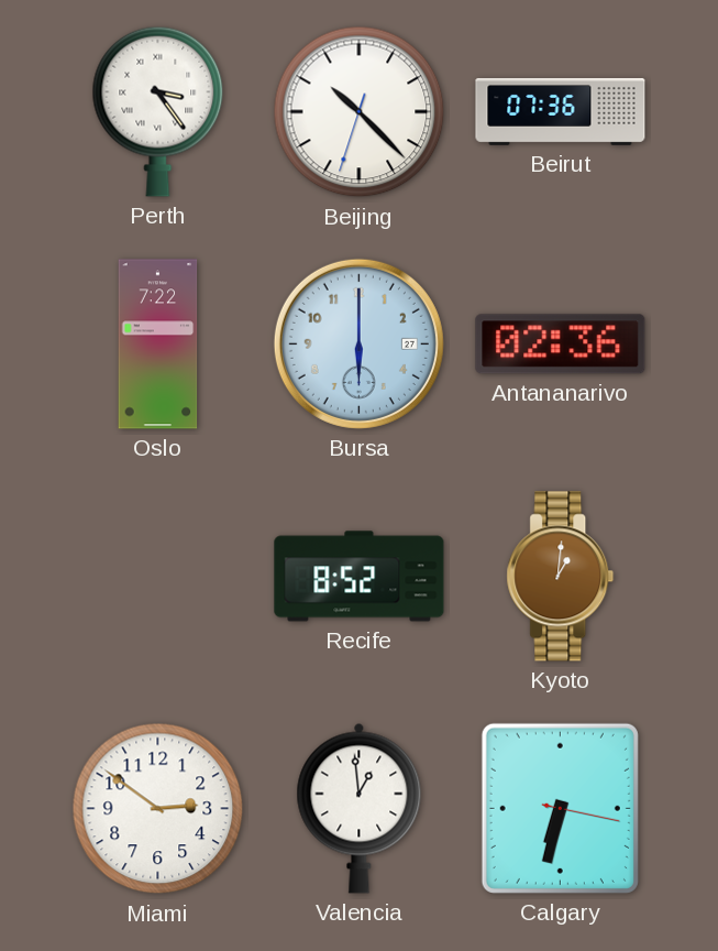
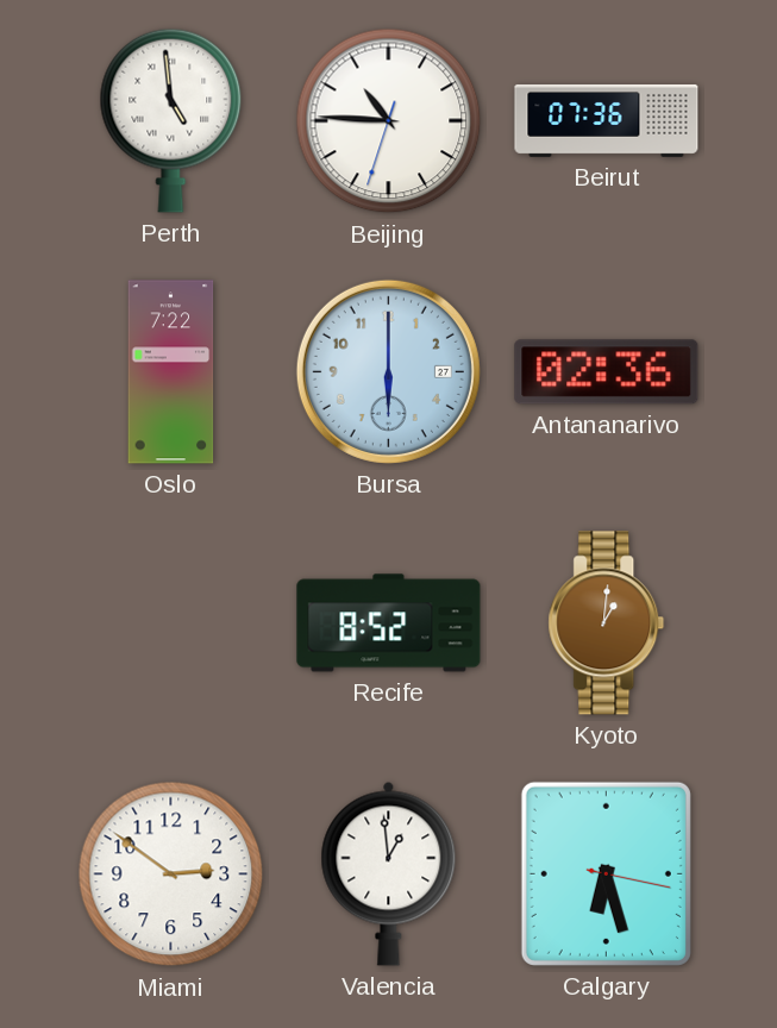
Perth: 3:24 -> 4:59 (171, 120)
Beijing: 10:22 -> 10:45 (389, 121)
Calgary: 6:32 -> 6:27 (606, 873)
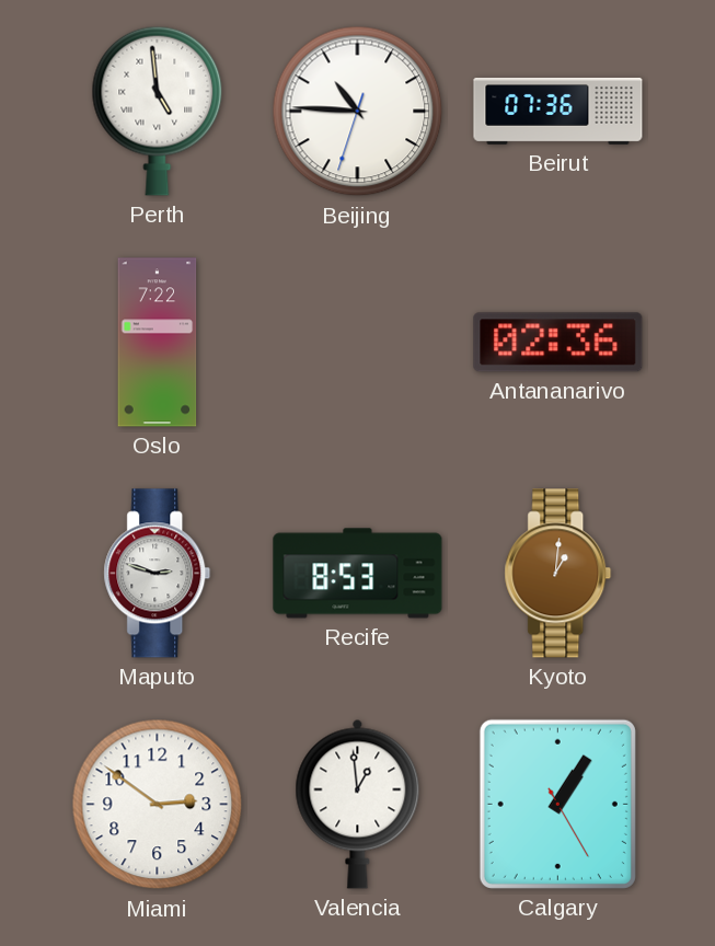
Bursa: 6:00 -> none (388, 371)
Maputo: none -> 2:48 (158, 574)
Recife: 8:52 -> 8:53 (358, 574)
Calgary: 6:27 -> 1:05 (557, 804)
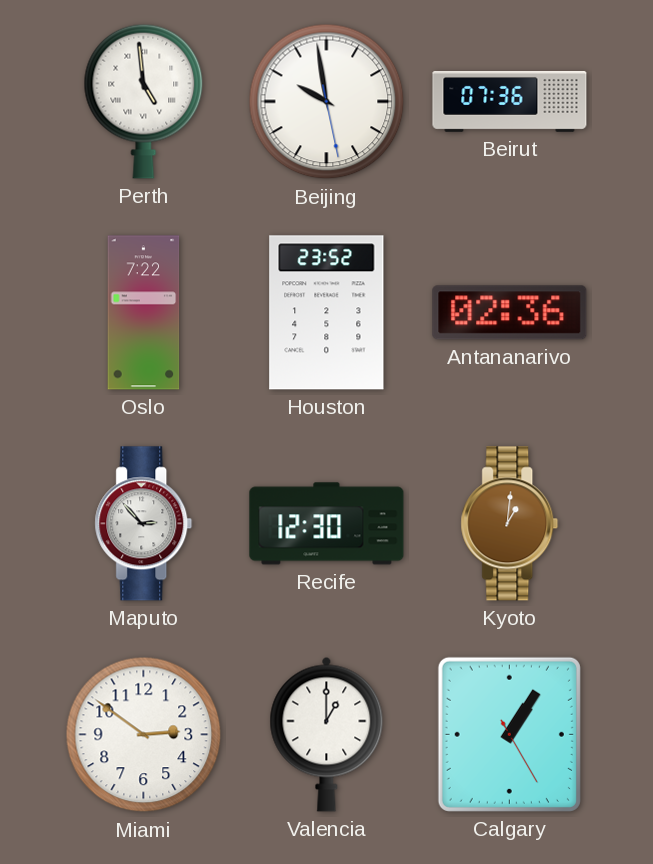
Beijing: 10:45 -> 9:58 (327, 102)
Houston: none -> 23:52 (327, 313)
Maputo: 2:48 -> 2:53 (144, 524)
Recife: 8:53 -> 12:30 (327, 524)
Valencia: 12:59 -> 1:00 (327, 734)
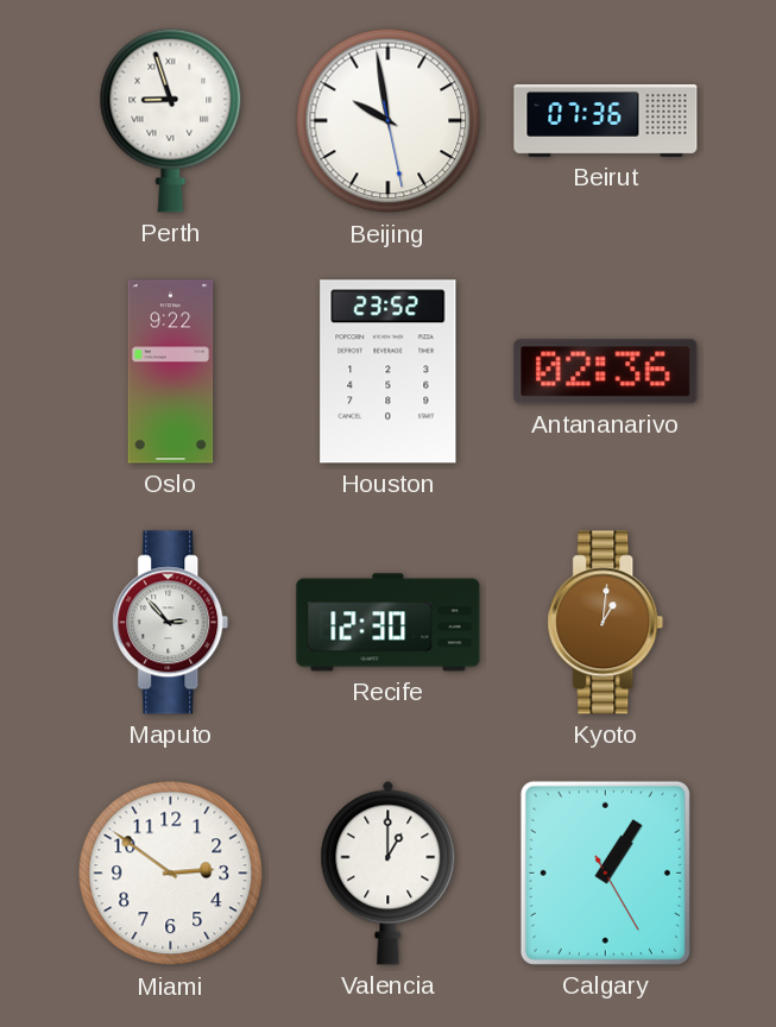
Perth: 4:59 -> 8:57 (171, 120)
Oslo: 7:22 -> 9:22 (171, 372)
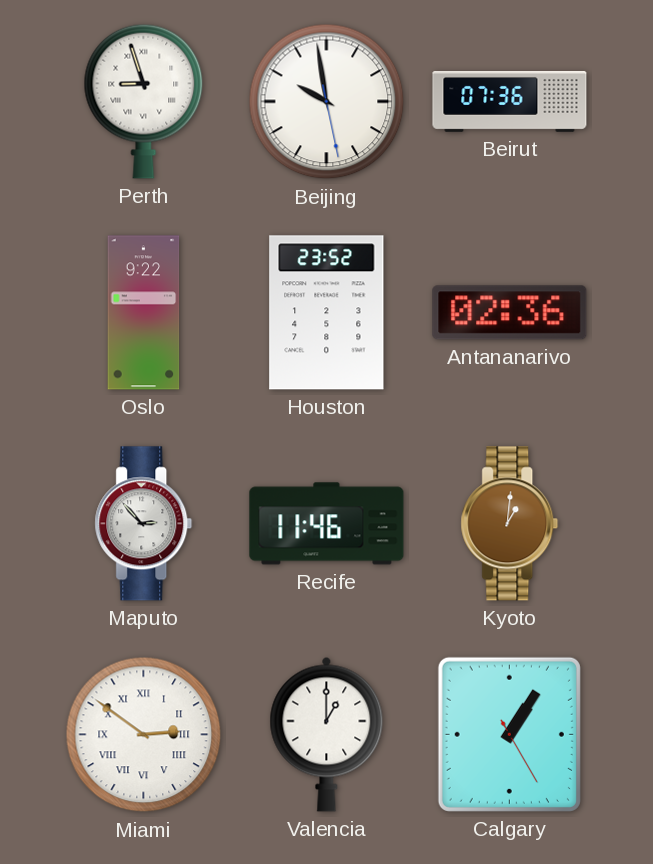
Recife: 12:30 -> 11:46 (327, 524)
Miami numerals: Arabic -> Roman (144, 735)
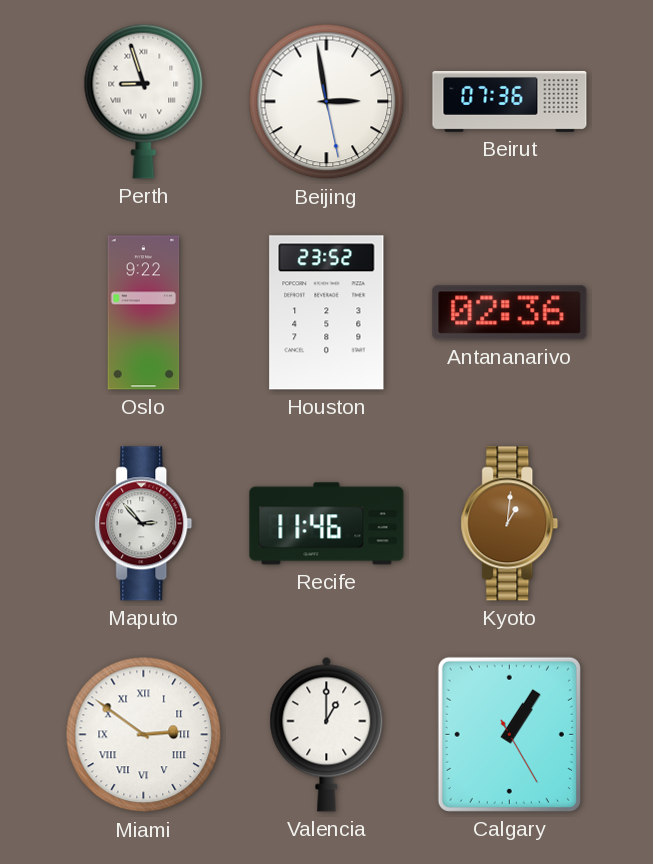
Beijing: 9:58 -> 2:58 (327, 102)
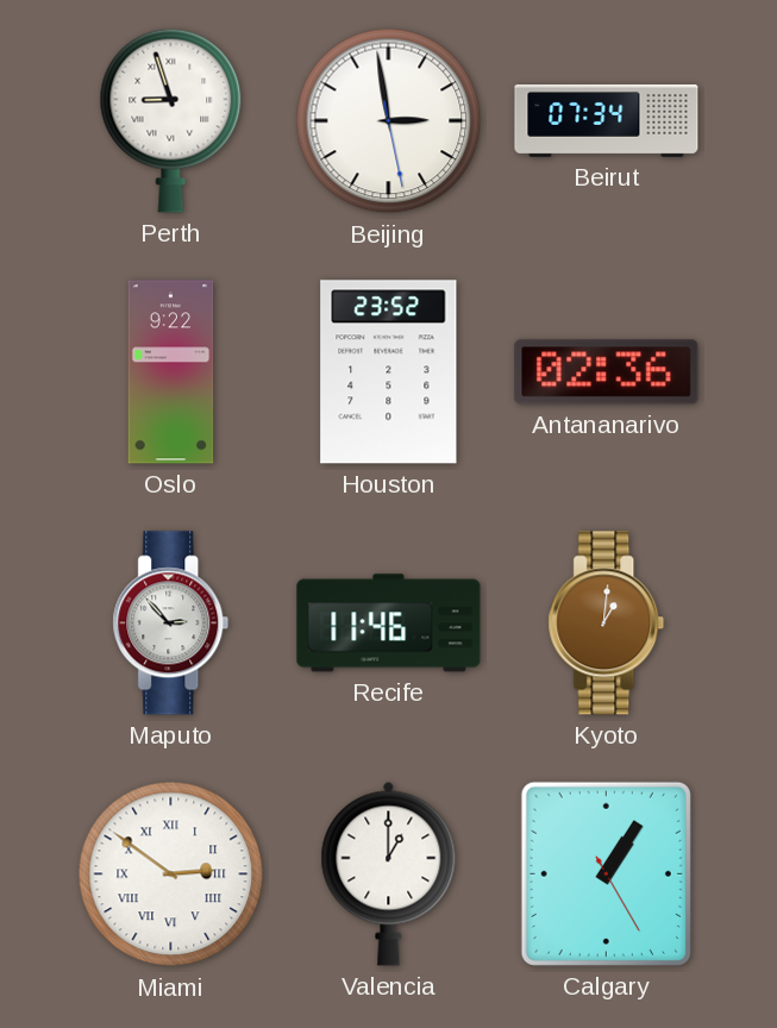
Beirut: 07:36 -> 07:34 (607, 121)
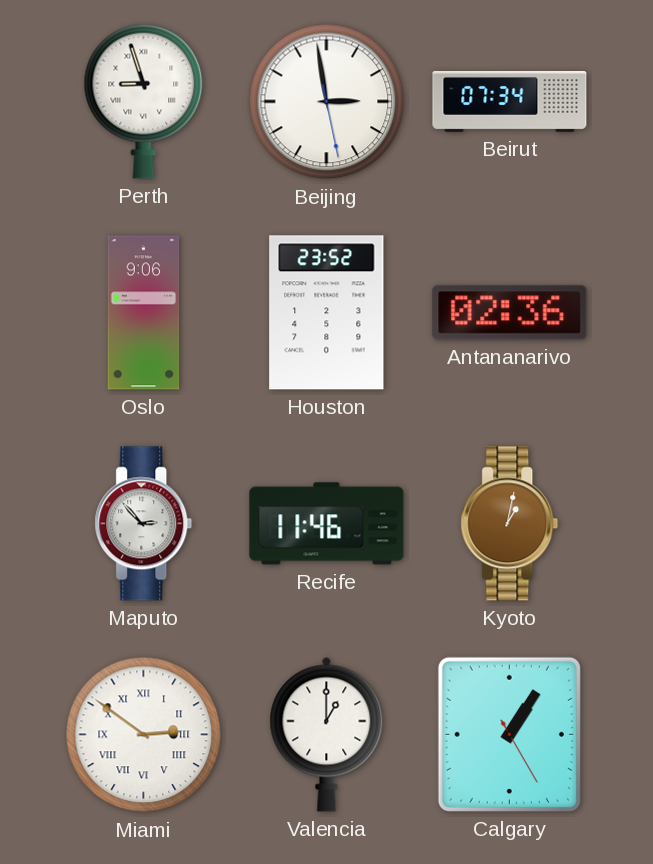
Oslo: 9:22 -> 9:06 (144, 313)
Kyoto: 1:01 -> 1:02 (510, 524)
